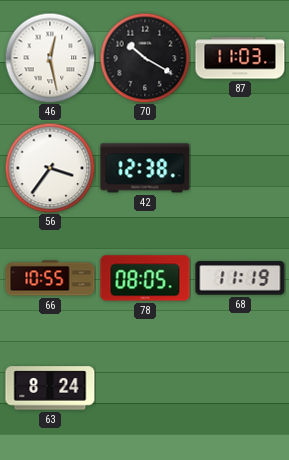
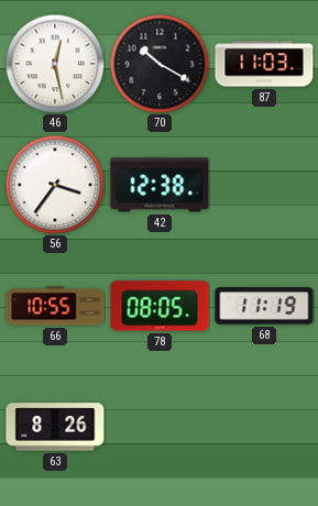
63: 8:24 -> 8:26 (55, 427)
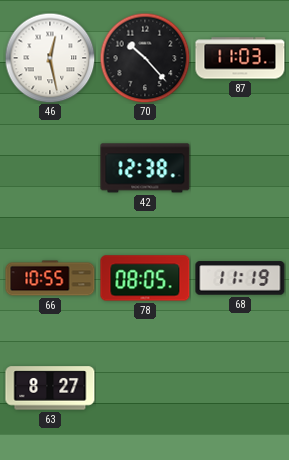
70: 10:20 -> 10:23 (145, 58)
56: 3:36 -> none (55, 185)
63: 8:26 -> 8:27 (50, 388)
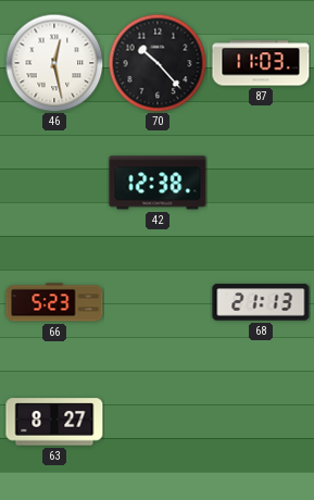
66: 10:55 -> 5:23 (54, 302)
78: 08:05 -> none (145, 278)
68: 11:19 -> 21:13 (261, 302)
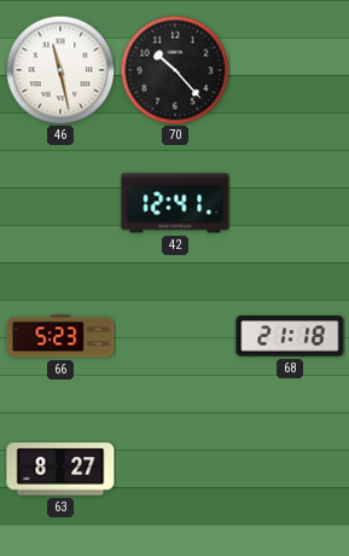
46: 12:28 -> 11:28 (60, 70)
87: 11:03 -> none (261, 63)
42: 12:38 -> 12:41 (175, 203)
68: 21:13 -> 21:18 (290, 336)
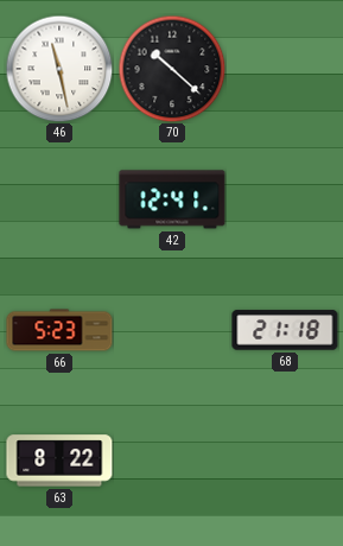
70: 10:23 -> 10:22 (172, 69)
63: 8:27 -> 8:22 (59, 461)
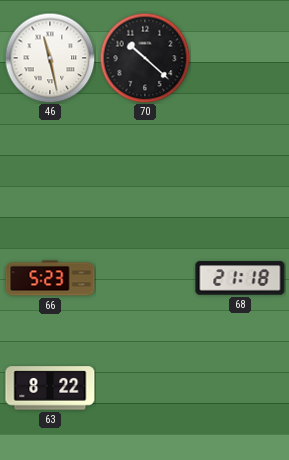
42: 12:41 -> none (172, 199)
